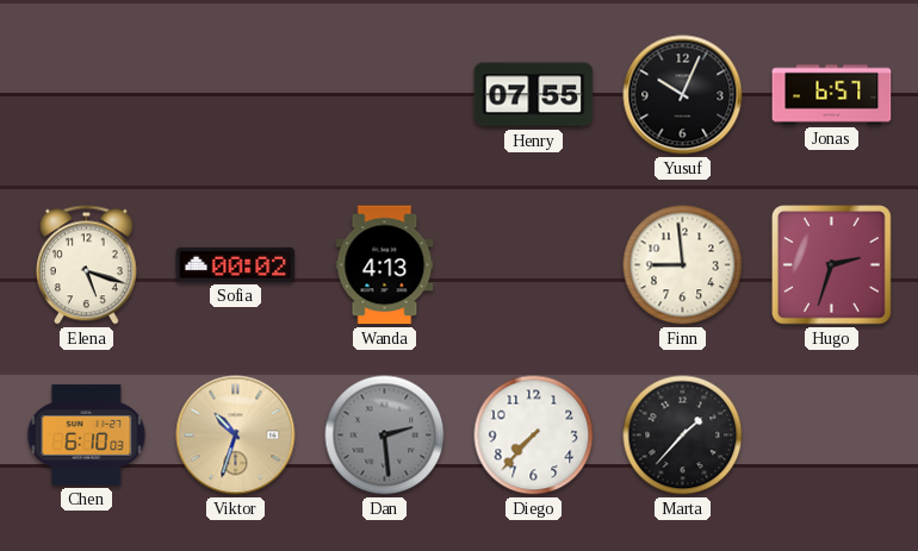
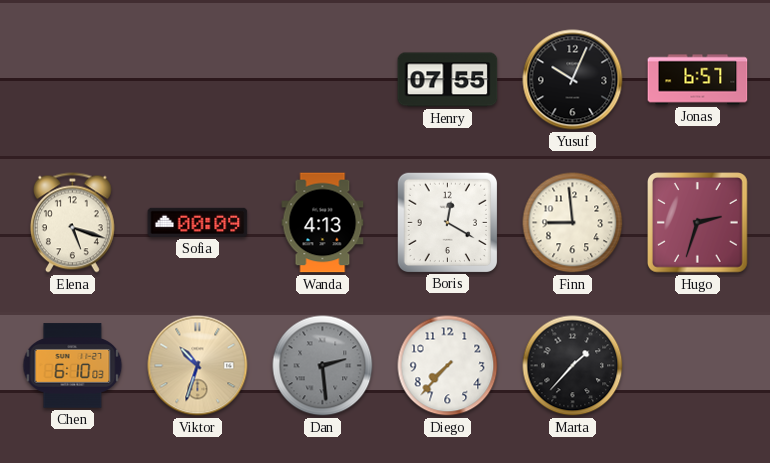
Sofia: 00:02 -> 00:09 (198, 222)
Boris: none -> 12:20 (447, 222)
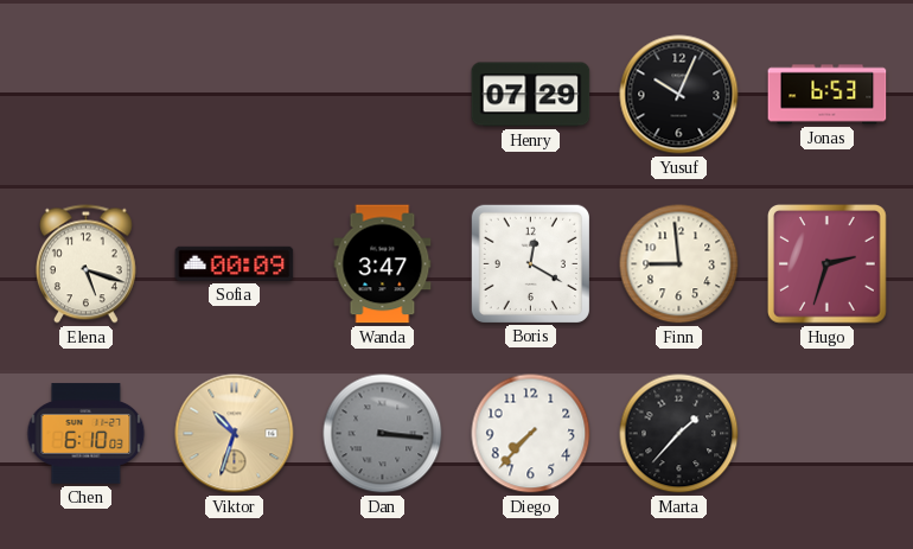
Henry: 07:55 -> 07:29 (531, 95)
Jonas: 6:57 -> 6:53 (828, 95)
Wanda: 4:13 -> 3:47 (383, 264)
Dan: 2:29 -> 3:16 (383, 434)
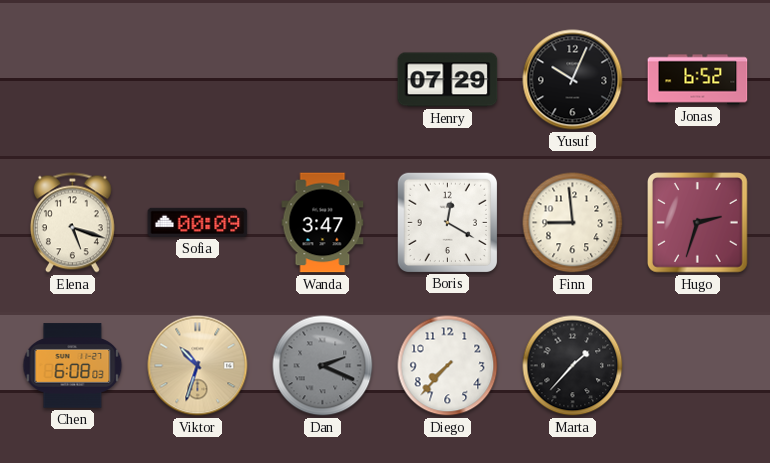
Jonas: 6:53 -> 6:52 (698, 80)
Chen: 6:10 -> 6:08 (73, 366)
Dan: 3:16 -> 2:19 (323, 366)
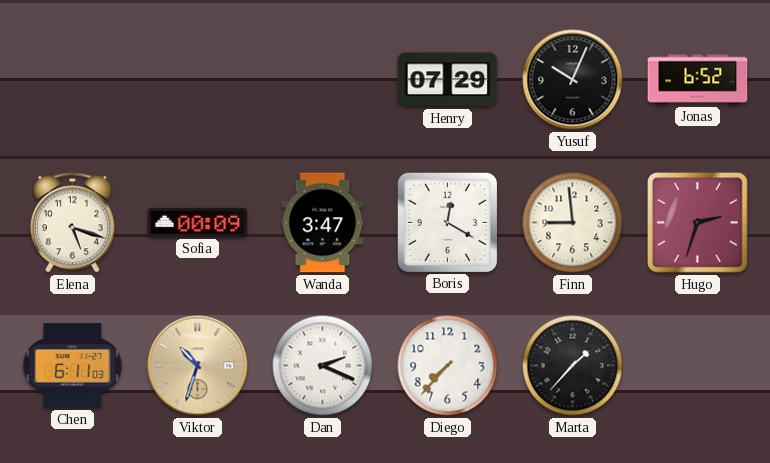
Chen: 6:08 -> 6:11 (73, 366)
Dan dial: grey -> white (323, 366)
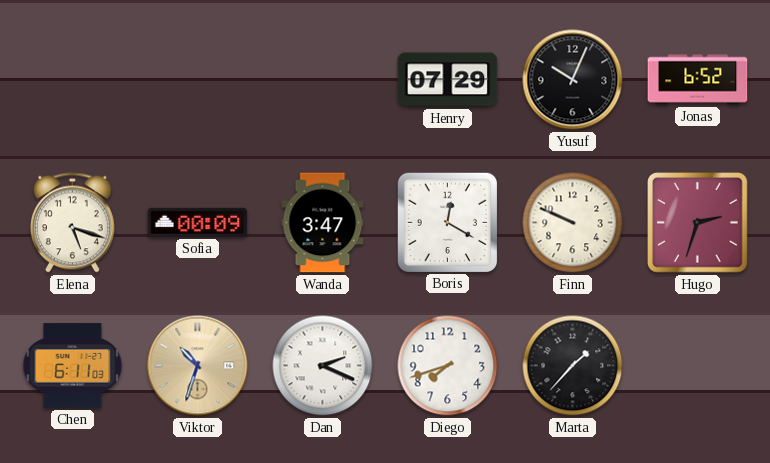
Finn: 8:59 -> 9:49 (573, 223)
Diego: 7:37 -> 7:42 (448, 366)
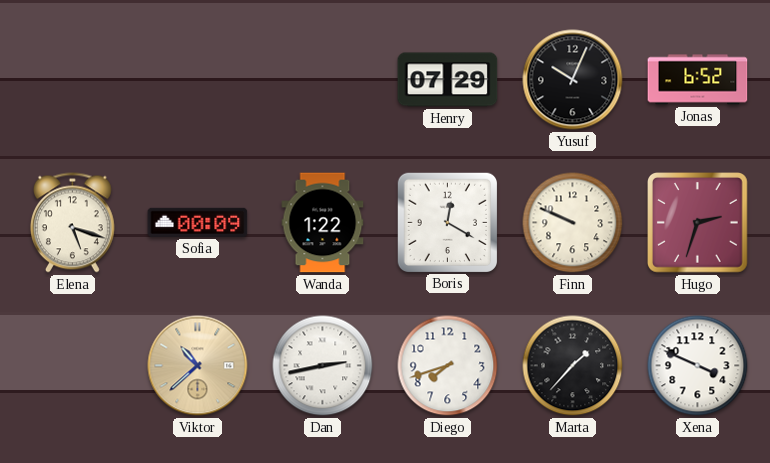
Wanda: 3:47 -> 1:22 (323, 223)
Chen: 6:11 -> none (73, 366)
Viktor: 10:33 -> 10:38 (198, 366)
Dan: 2:19 -> 2:43 (323, 366)
Xena: none -> 3:49 (698, 366)
